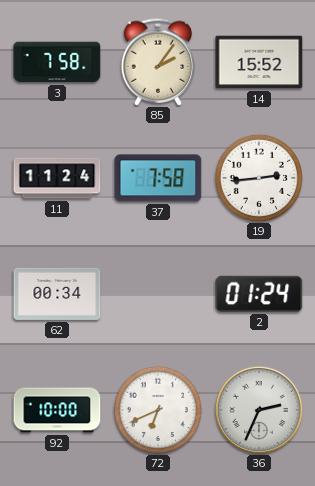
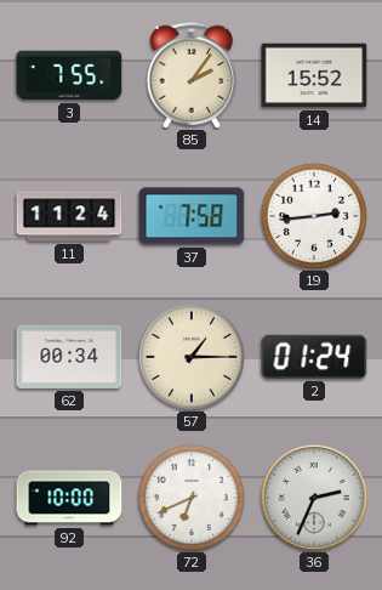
3: 7:58 -> 7:55 (69, 75)
57: none -> 1:15 (192, 357)
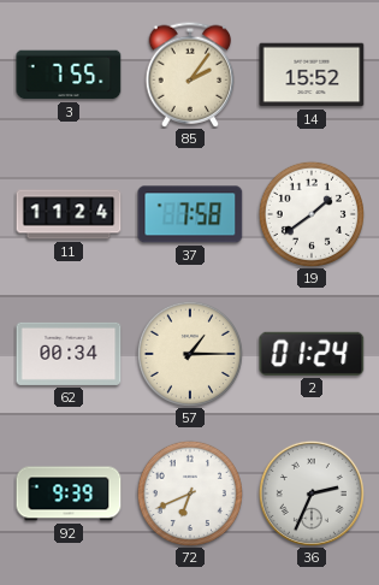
19: 2:44 -> 1:39 (312, 214)
92: 10:00 -> 9:39 (69, 494)
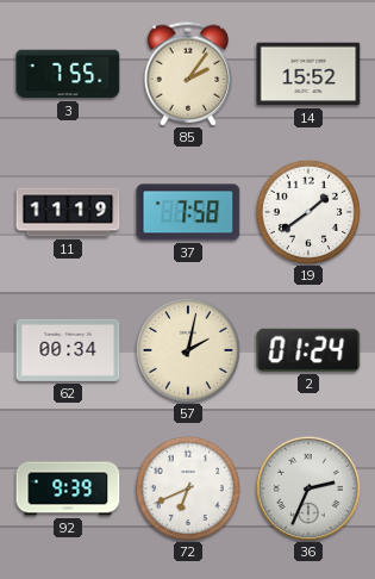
11: 11:24 -> 11:19 (68, 212)
57: 1:15 -> 2:02 (188, 350)
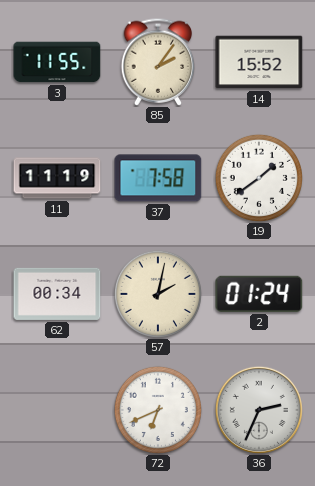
3: 7:55 -> 11:55 (57, 62)
92: 9:39 -> none (68, 488)
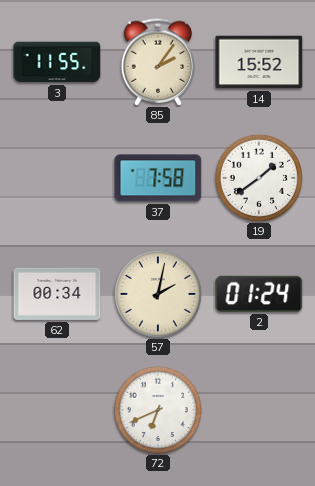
11: 11:19 -> none (57, 178)
36: 2:34 -> none (259, 410)
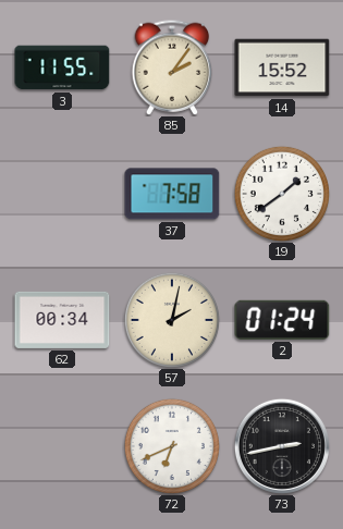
73: none -> 2:43 (282, 446)
